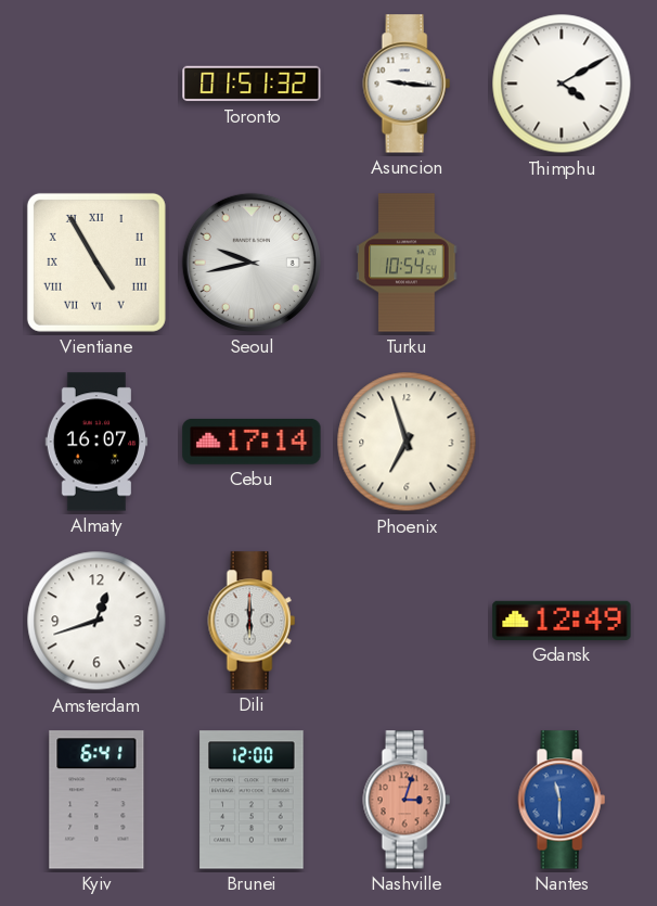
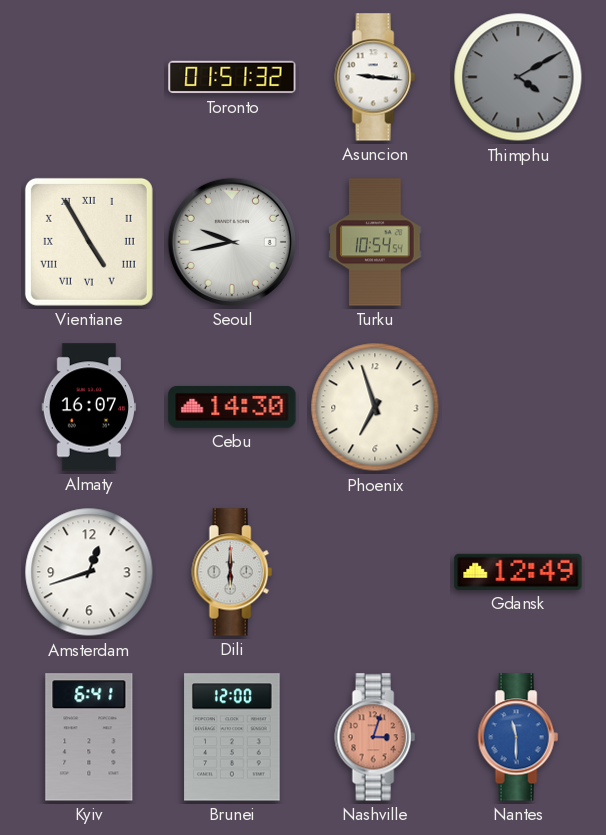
Thimphu dial: white -> grey (518, 77)
Cebu: 17:14 -> 14:30 (232, 407)
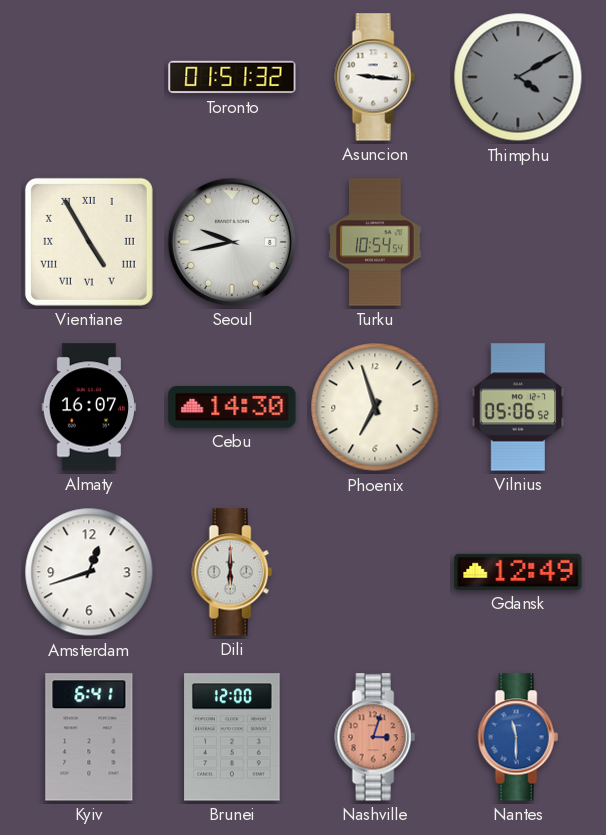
Vilnius: none -> 05:06 (518, 407)
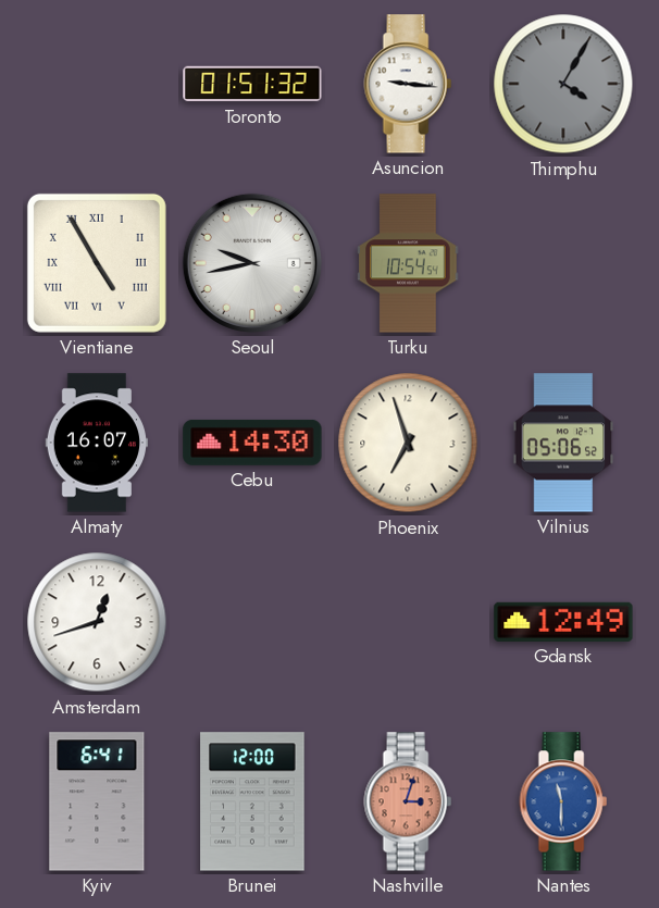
Thimphu: 4:10 -> 4:05 (563, 84)
Dili: 6:00 -> none (232, 572)
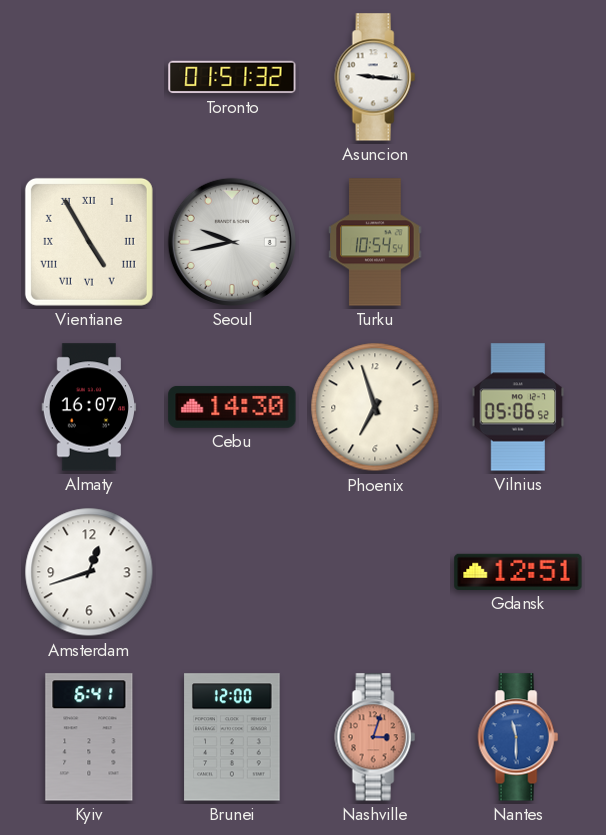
Thimphu: 4:05 -> none (563, 84)
Gdansk: 12:49 -> 12:51 (518, 572)
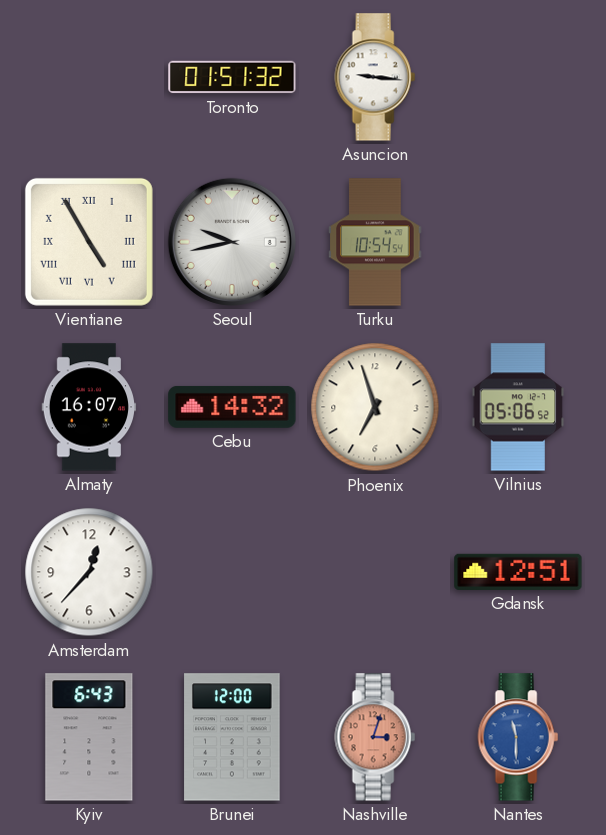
Cebu: 14:30 -> 14:32 (232, 407)
Amsterdam: 12:42 -> 12:37 (89, 572)
Kyiv: 6:41 -> 6:43 (89, 737)
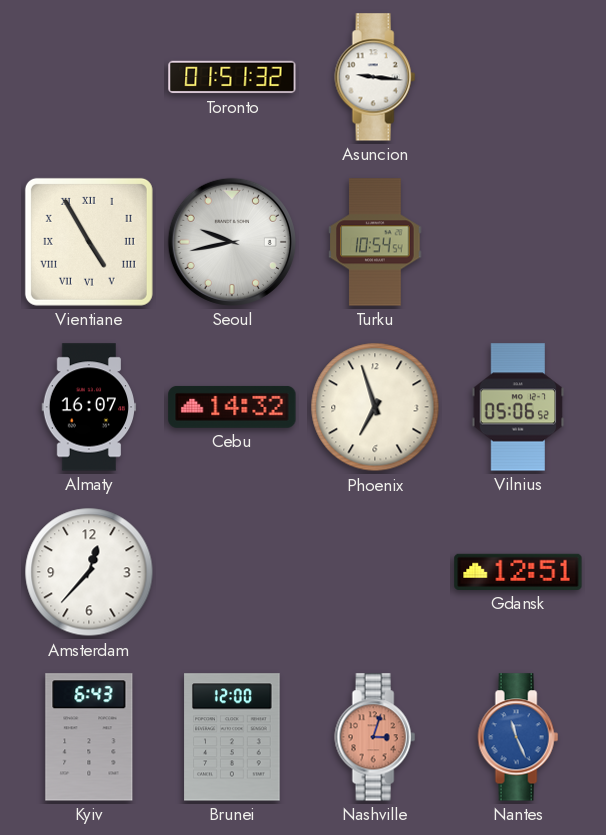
Nantes: 11:30 -> 11:26 (518, 737)
